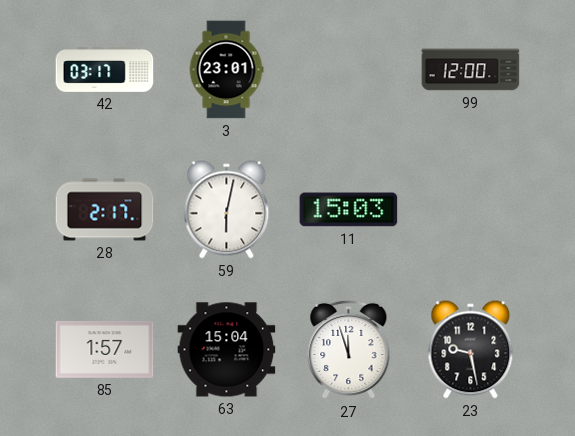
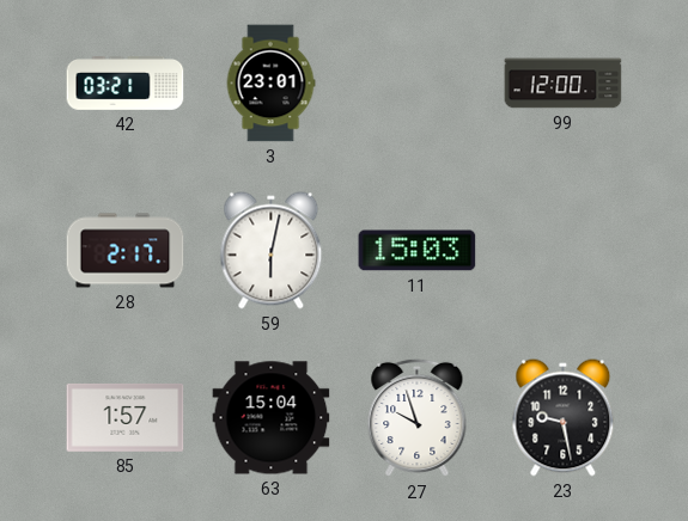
42: 03:17 -> 03:21 (126, 84)
27: 11:57 -> 9:57 (418, 418)
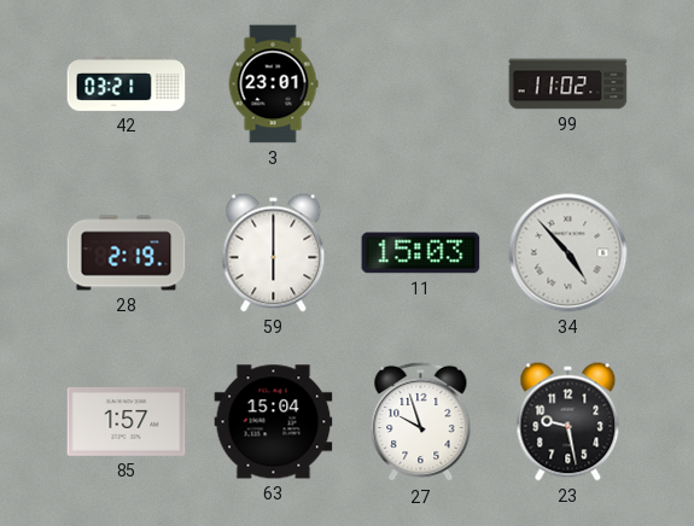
99: 12:00 -> 11:02 (568, 84)
28: 2:17 -> 2:19 (127, 253)
59: 6:02 -> 6:00 (274, 253)
34: none -> 4:53 (568, 253)
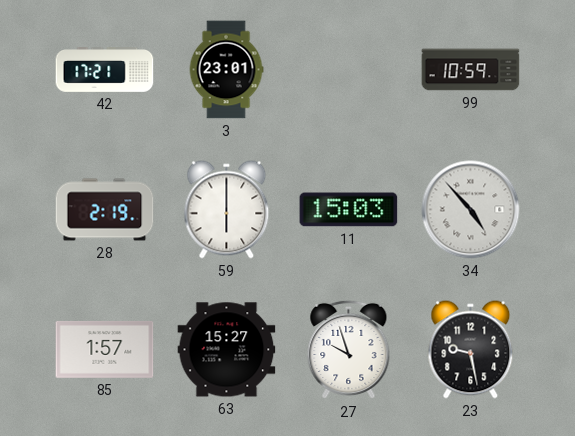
42: 03:21 -> 17:21 (105, 70)
99: 11:02 -> 10:59 (471, 70)
63: 15:04 -> 15:27 (227, 350)
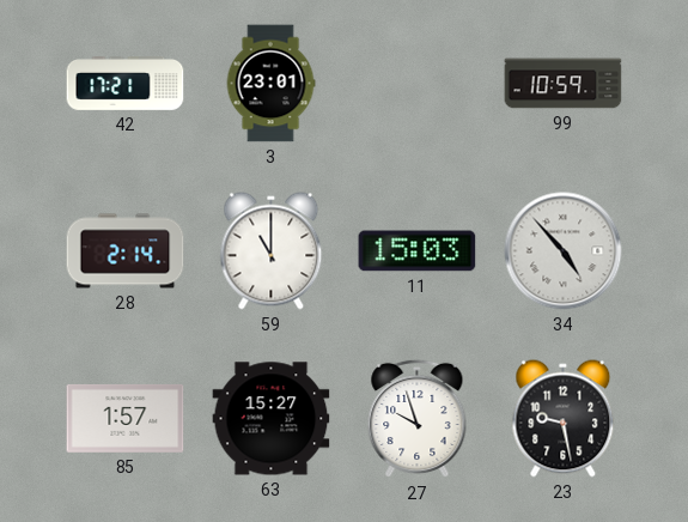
28: 2:19 -> 2:14 (126, 251)
59: 6:00 -> 11:00 (272, 251)
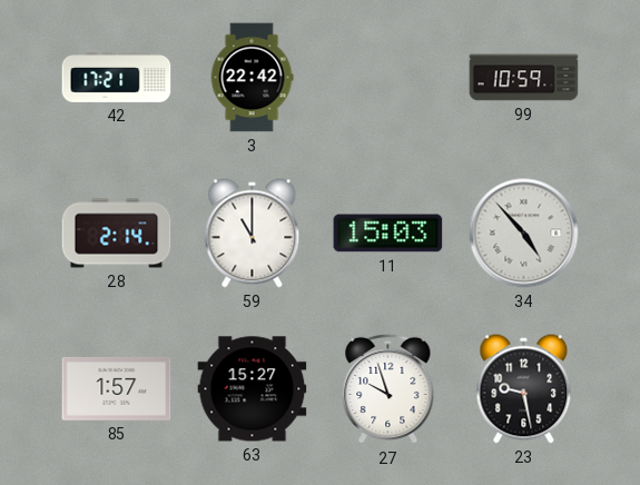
3: 23:01 -> 22:42 (252, 78)
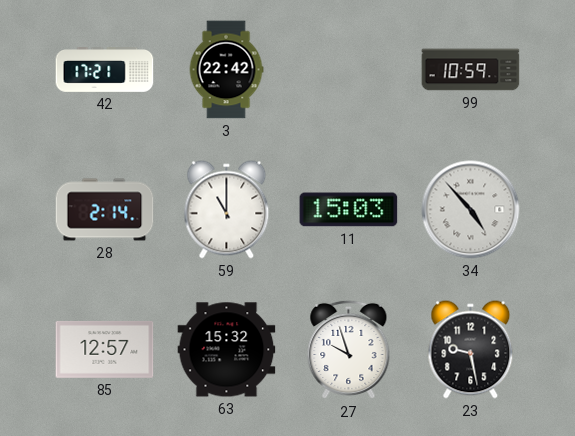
85: 1:57 -> 12:57 (105, 349)
63: 15:27 -> 15:32 (227, 350)
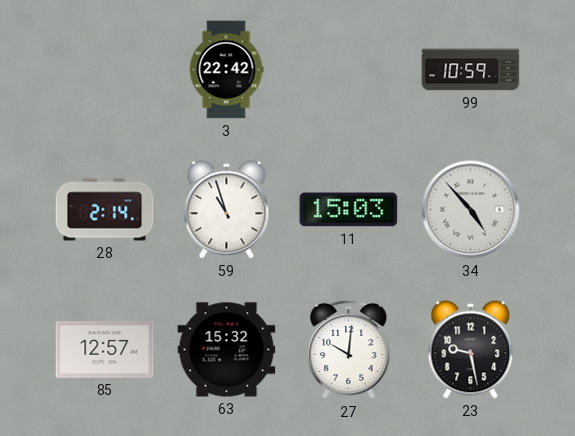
42: 17:21 -> none (105, 70)
59: 11:00 -> 10:57 (227, 210)
27: 9:57 -> 10:01 (349, 350)
